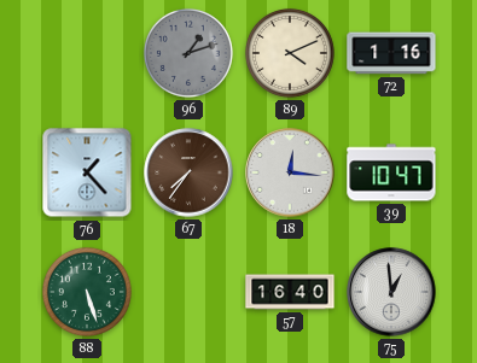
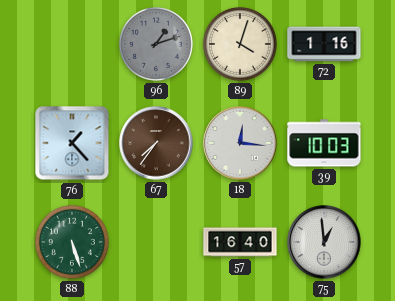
89: 4:11 -> 4:03 (240, 44)
39: 10:47 -> 10:03 (324, 143)
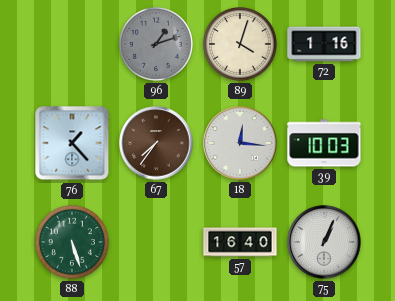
75: 12:59 -> 1:04 (324, 242)
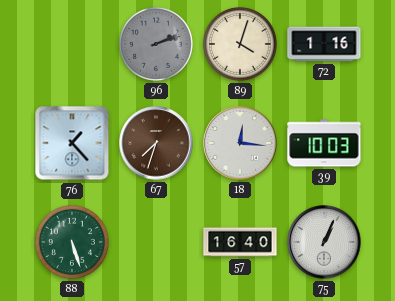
96: 1:12 -> 2:12 (156, 44)
67: 7:36 -> 7:33 (156, 143)
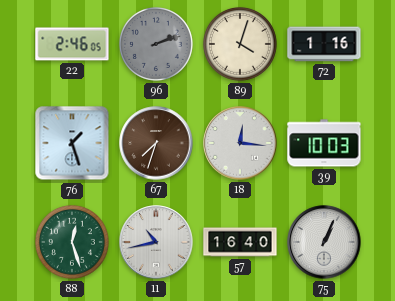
22: none -> 2:46 (72, 44)
76: 1:23 -> 1:27 (72, 143)
88: 5:27 -> 12:27 (72, 242)
11: none -> 10:43 (156, 242)
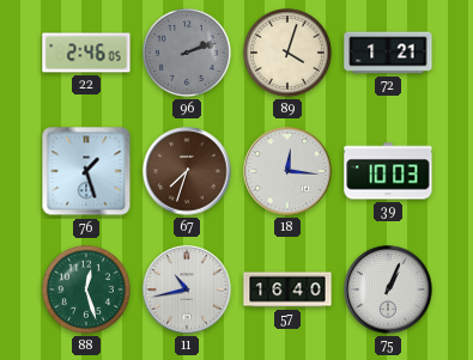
72: 1:16 -> 1:21 (388, 53)
